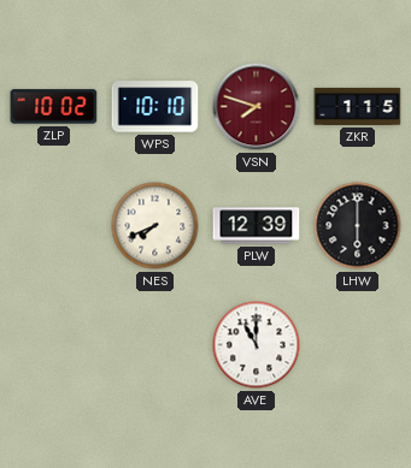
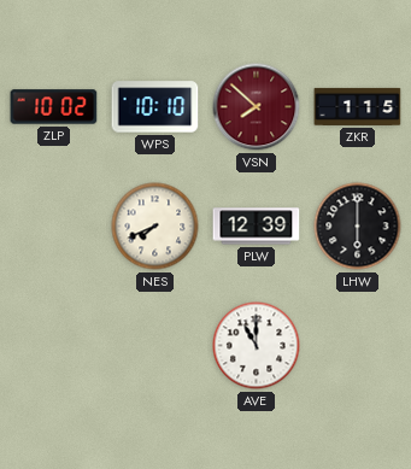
VSN: 7:48 -> 7:52 (257, 107)
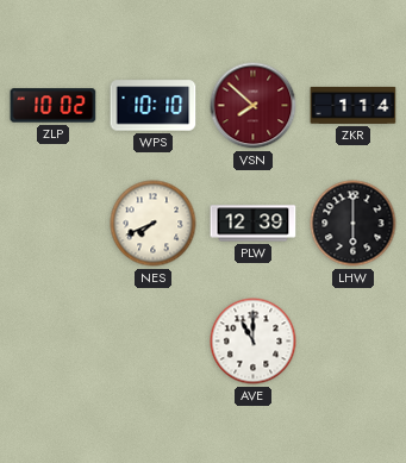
ZKR: 1:15 -> 1:14 (354, 105)
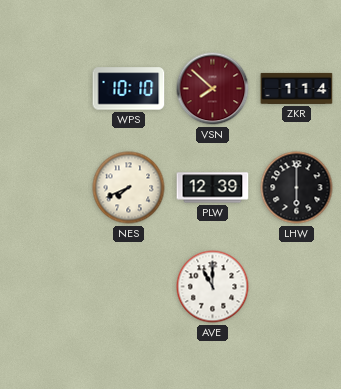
ZLP: 10:02 -> none (54, 106)
